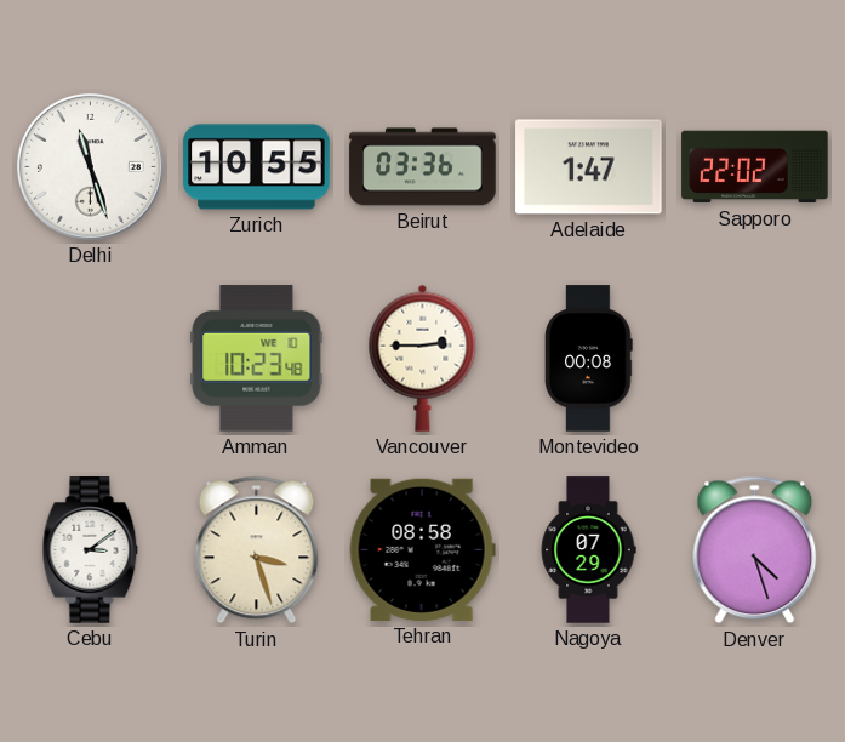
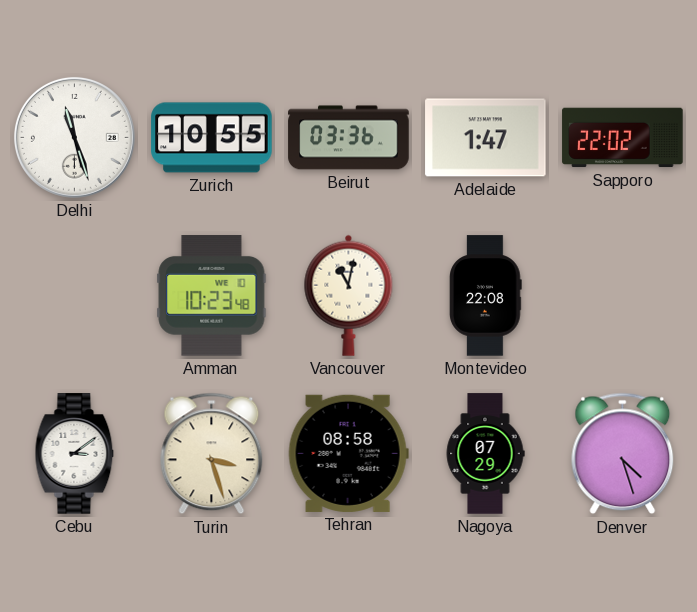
Vancouver: 2:45 -> 11:02 (349, 295)
Montevideo: 00:08 -> 22:08 (486, 296)
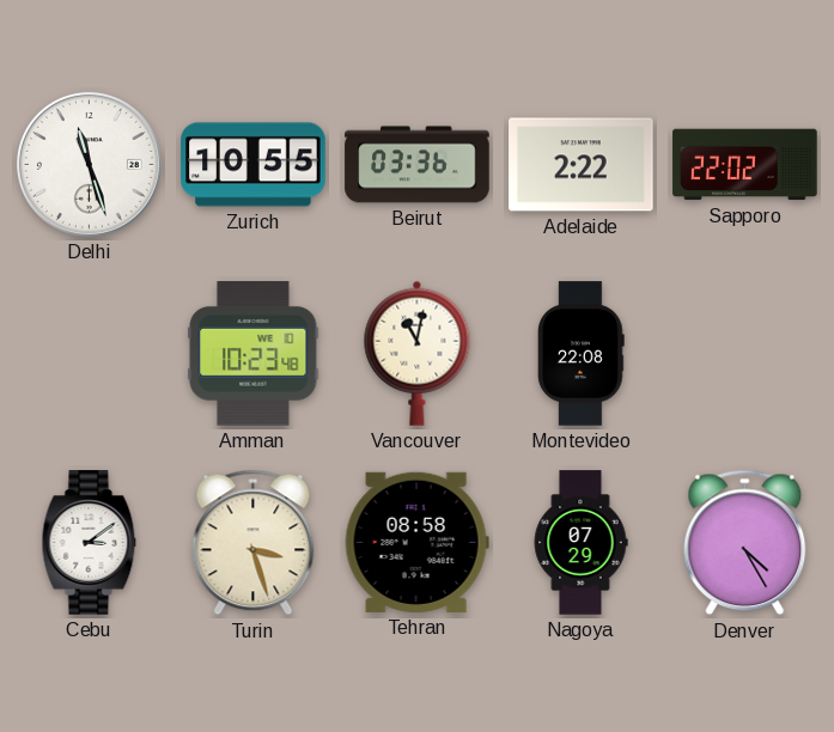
Adelaide: 1:47 -> 2:22 (582, 165)
Denver: 4:27 -> 4:25 (745, 543)
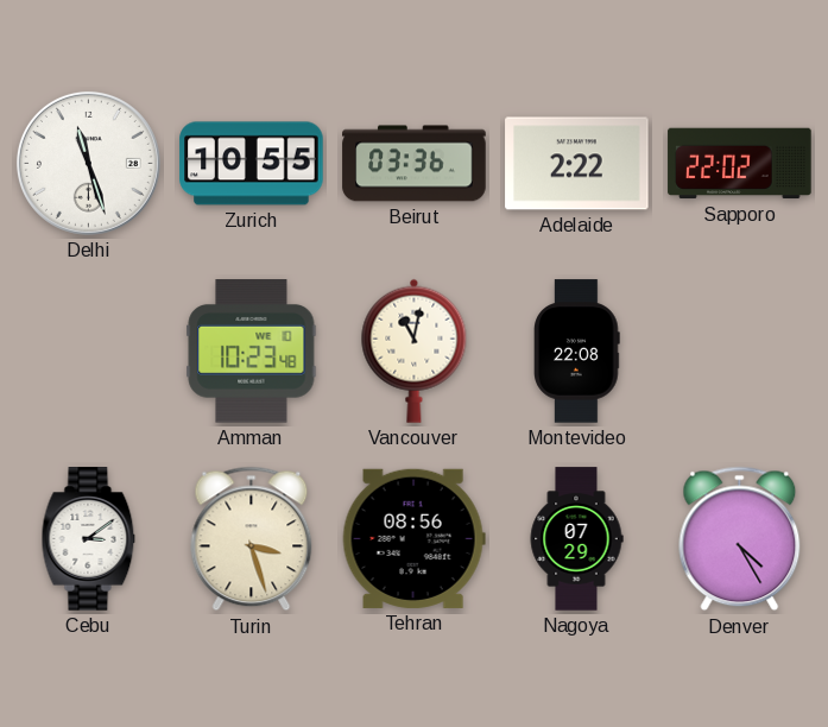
Tehran: 08:58 -> 08:56 (413, 538)
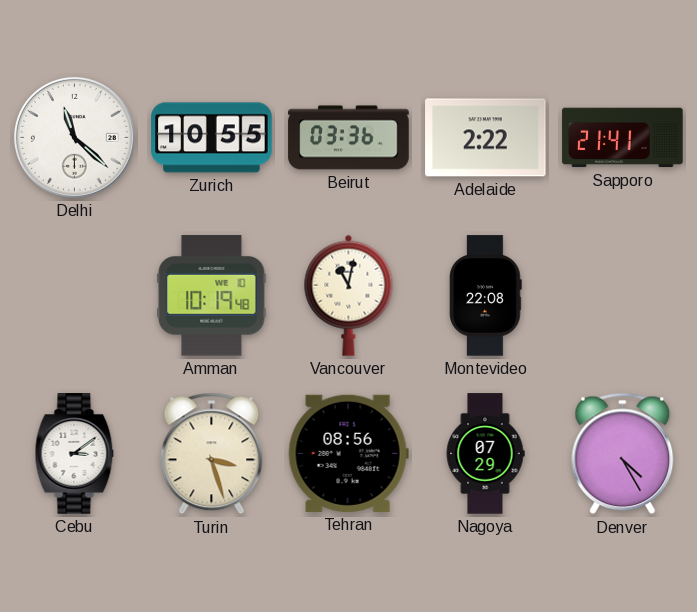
Delhi: 11:27 -> 11:22 (74, 137)
Sapporo: 22:02 -> 21:41 (623, 138)
Amman: 10:23 -> 10:19 (212, 296)
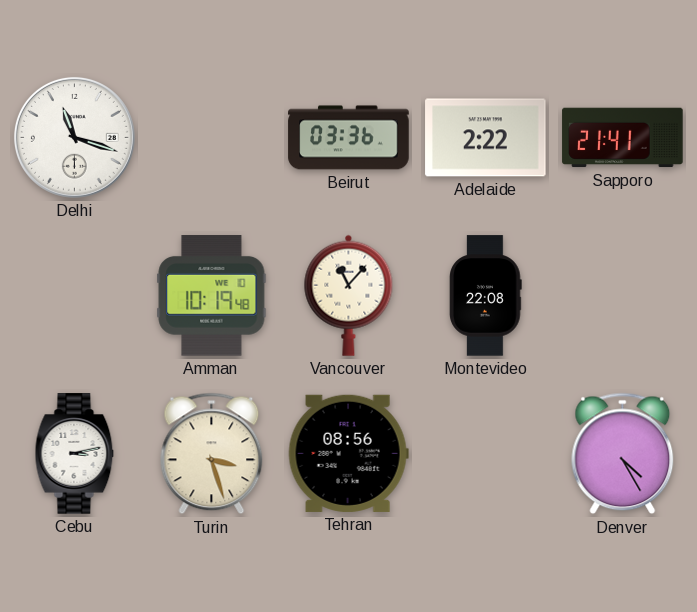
Delhi: 11:22 -> 11:18 (74, 137)
Zurich: 10:55 -> none (212, 138)
Vancouver: 11:02 -> 11:07 (349, 295)
Cebu: 3:09 -> 3:13 (75, 454)
Nagoya: 07:29 -> none (485, 454)
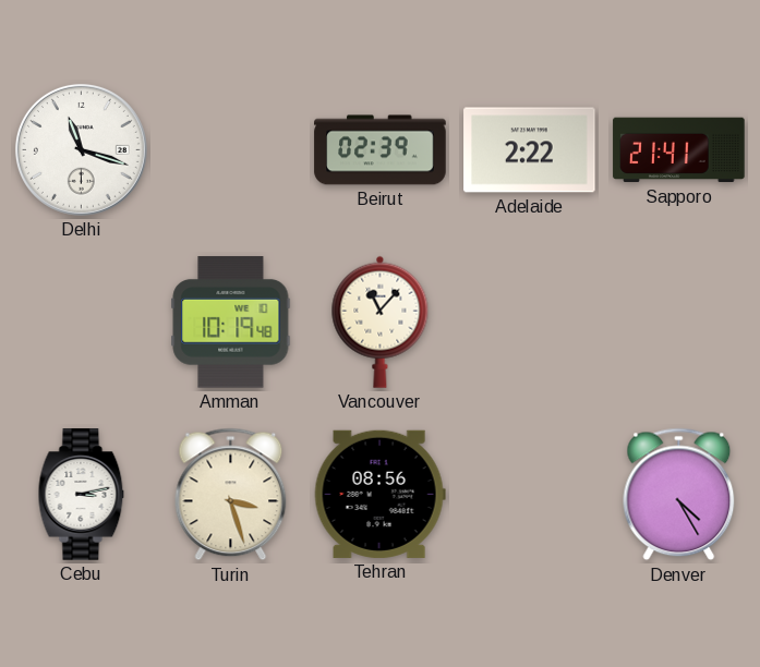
Beirut: 03:36 -> 02:39 (381, 150)
Montevideo: 22:08 -> none (486, 296)
